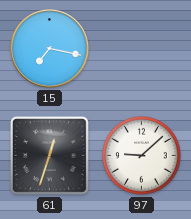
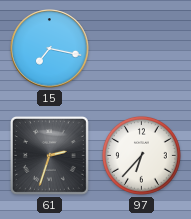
61: 12:33 -> 2:33 (49, 155)
97: 9:08 -> 6:37 (141, 155)
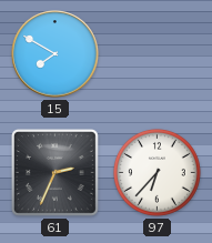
15: 7:17 -> 7:50 (55, 54)
61: 2:33 -> 2:34 (54, 172)
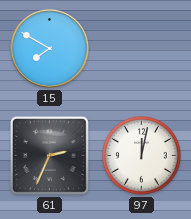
97: 6:37 -> 12:02 (141, 155)
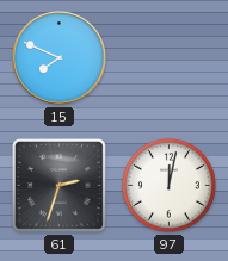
15: 7:50 -> 7:49 (60, 58)
61: 2:34 -> 2:33 (58, 185)
